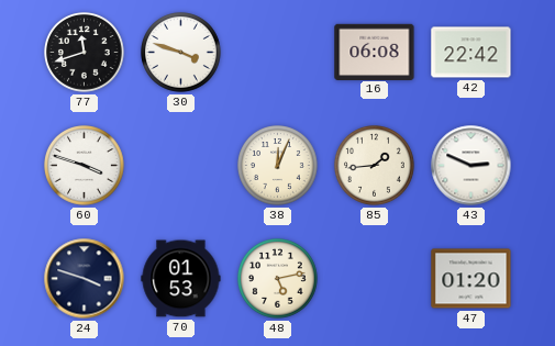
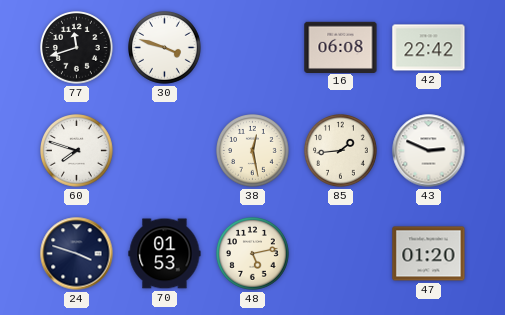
60: 3:48 -> 7:48 (77, 151)
38: 12:04 -> 12:28 (253, 151)
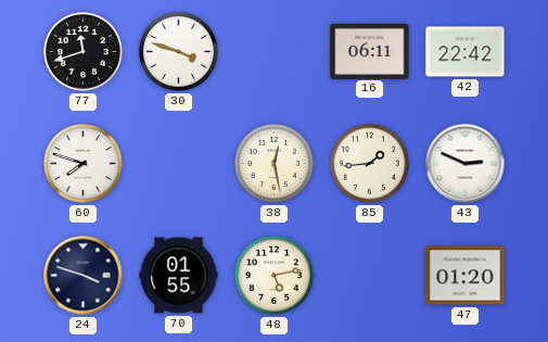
16: 06:08 -> 06:11 (370, 51)
70: 01:53 -> 01:55 (179, 276)
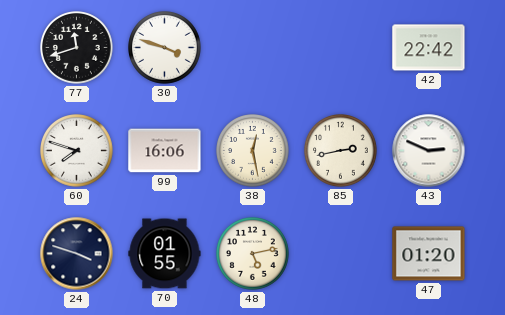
16: 06:11 -> none (370, 51)
99: none -> 16:06 (165, 151)
85: 1:44 -> 2:43 (341, 151)
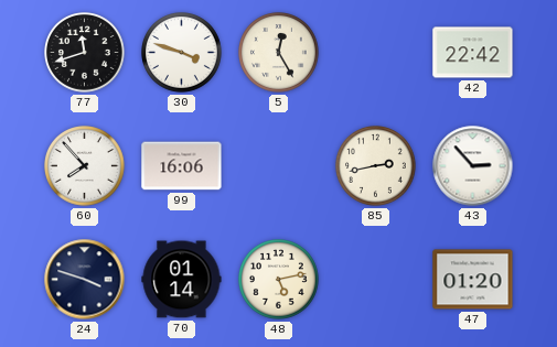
5: none -> 12:25 (279, 53)
60: 7:48 -> 7:53 (85, 166)
38: 12:28 -> none (253, 151)
43: 2:49 -> 2:53 (473, 166)
70: 01:55 -> 01:14 (182, 280)
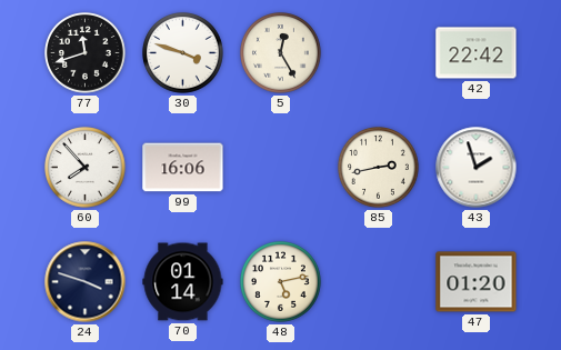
43: 2:53 -> 1:57 (477, 168)
